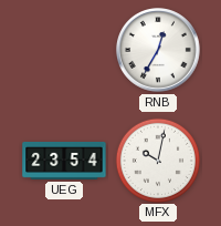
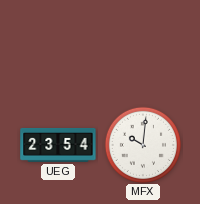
RNB: 12:35 -> none (159, 51)
MFX: 10:02 -> 10:01 (142, 144)
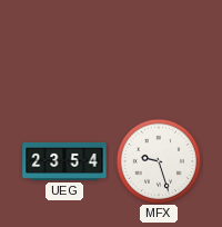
MFX: 10:01 -> 9:27 (158, 160)
